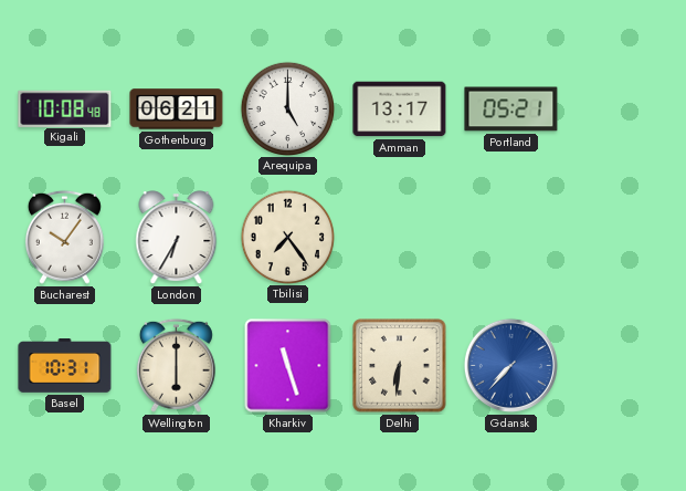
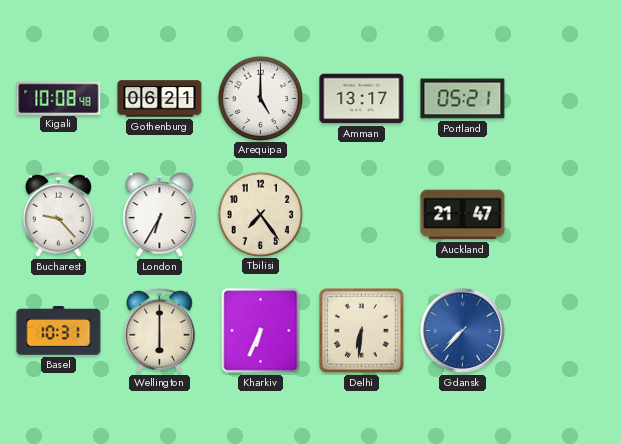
Bucharest: 10:06 -> 9:23 (58, 214)
Auckland: none -> 21:47 (463, 215)
Kharkiv: 11:27 -> 6:34 (261, 331)
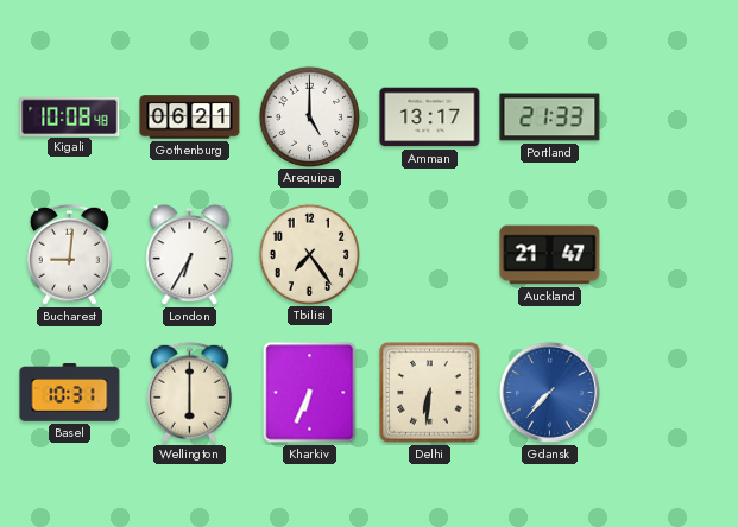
Portland: 05:21 -> 21:33 (550, 118)
Bucharest: 9:23 -> 9:01 (69, 254)
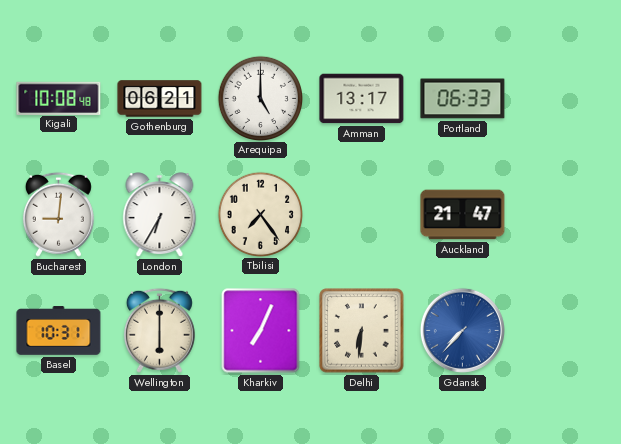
Portland: 21:33 -> 06:33 (463, 99)
Kharkiv: 6:34 -> 7:04 (261, 331)
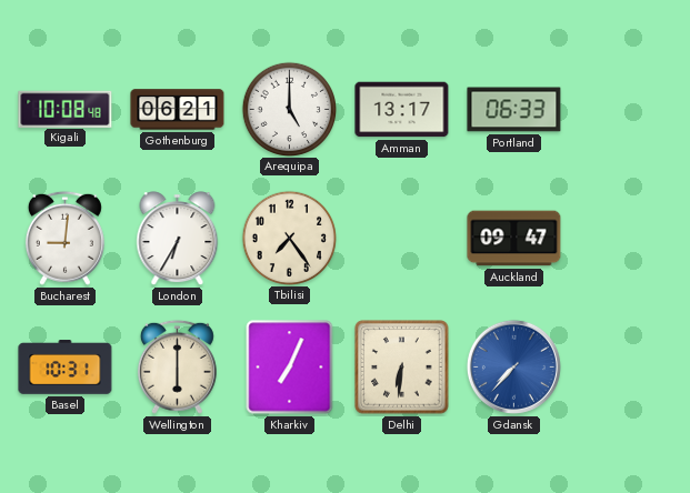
Auckland: 21:47 -> 09:47 (514, 239)
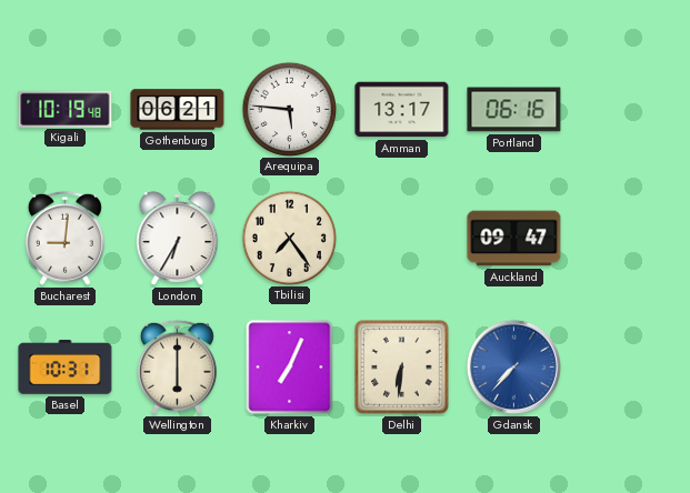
Kigali: 10:08 -> 10:19 (66, 109)
Arequipa: 5:00 -> 5:46 (289, 109)
Portland: 06:33 -> 06:16 (514, 110)
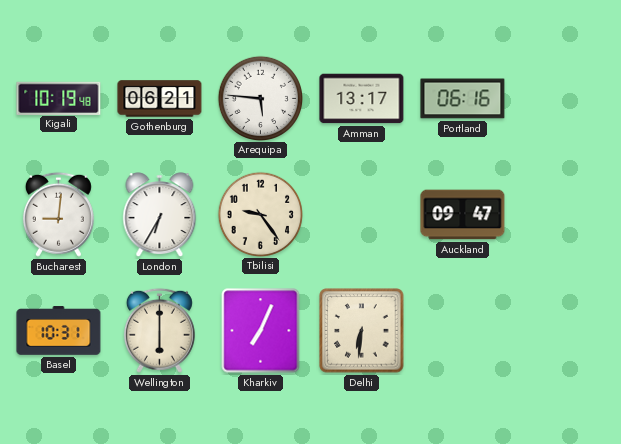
Tbilisi: 7:24 -> 9:24 (260, 214)
Gdansk: 7:37 -> none (513, 366)
